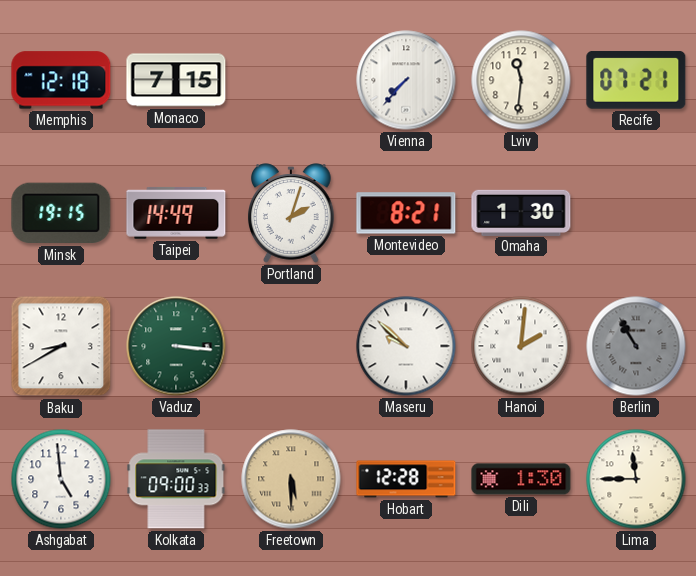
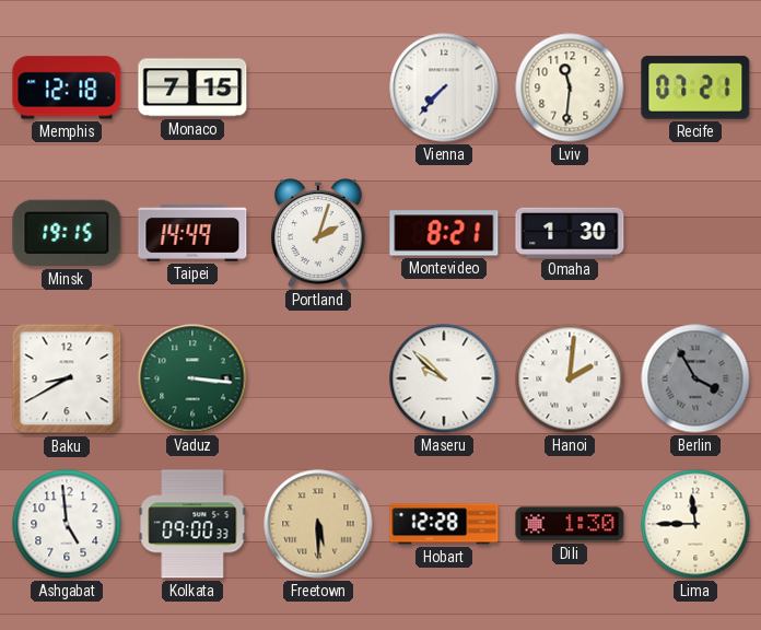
Berlin: 10:55 -> 3:55 (695, 378)
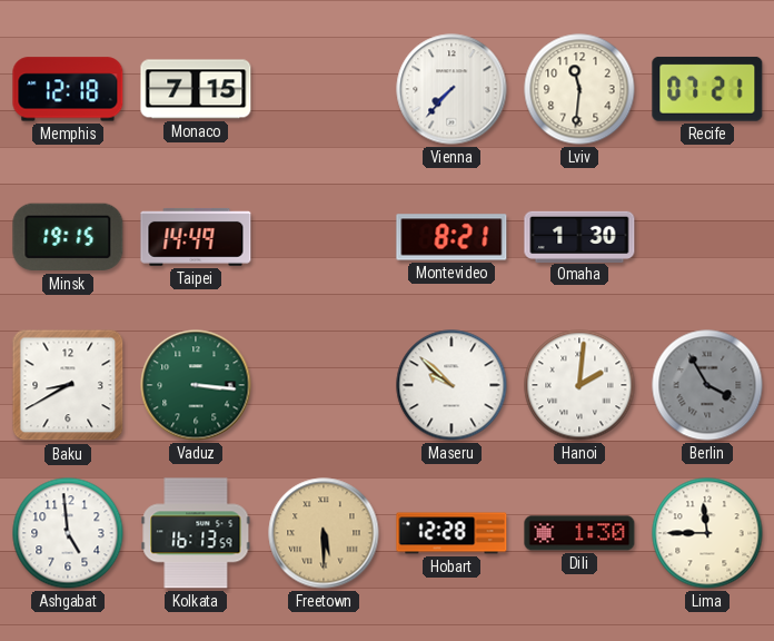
Portland: 2:03 -> none (319, 233)
Kolkata: 09:00 -> 16:13 (196, 533)
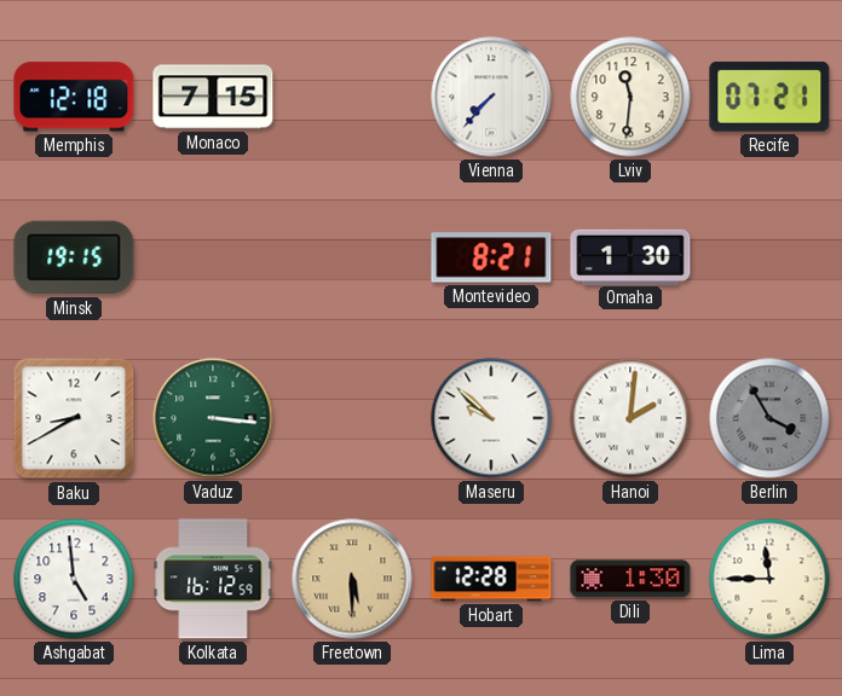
Taipei: 14:49 -> none (196, 237)
Kolkata: 16:13 -> 16:12 (213, 579)
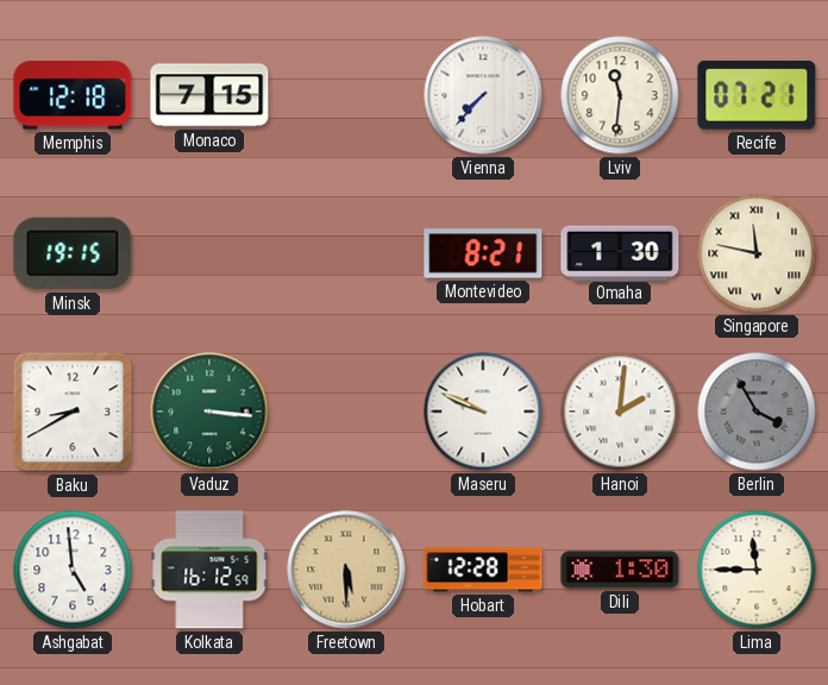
Singapore: none -> 11:47 (757, 253)
Maseru: 9:52 -> 9:49 (483, 411)
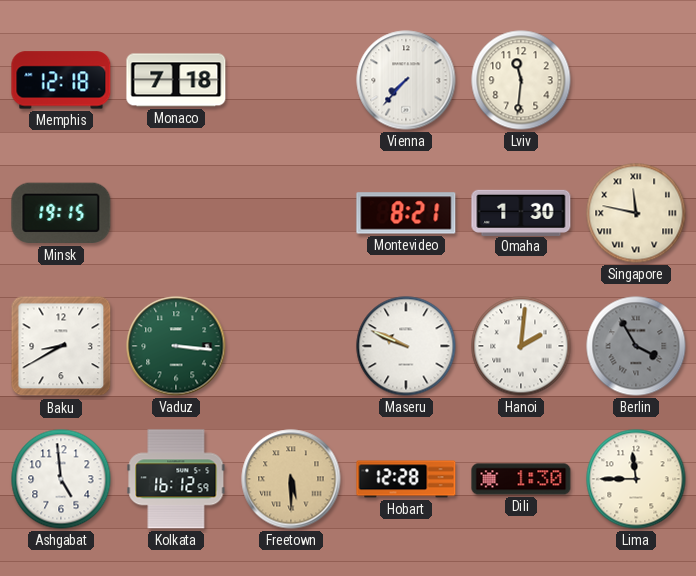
Monaco: 7:15 -> 7:18 (176, 80)
Recife: 07:21 -> none (757, 95)
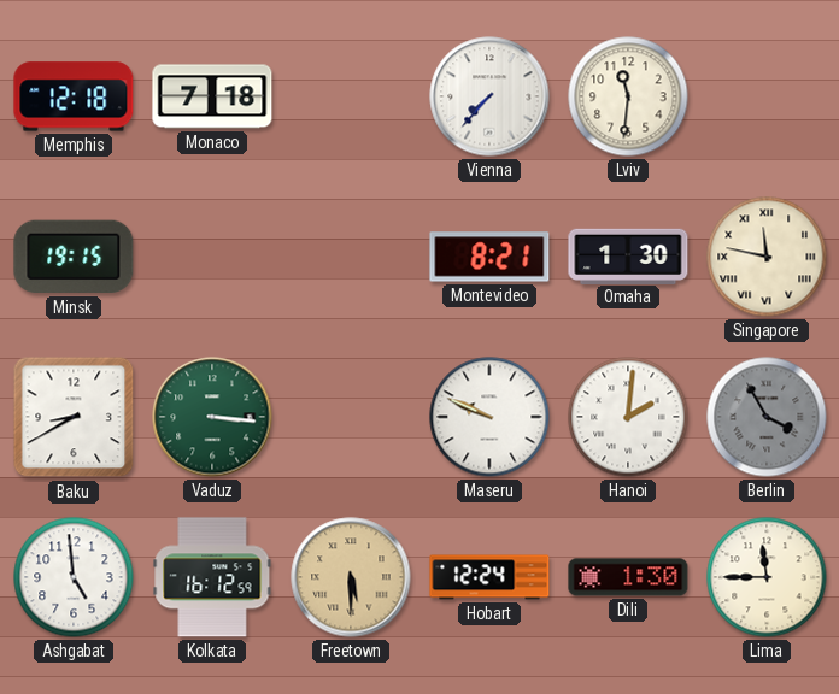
Hobart: 12:28 -> 12:24 (489, 577)
